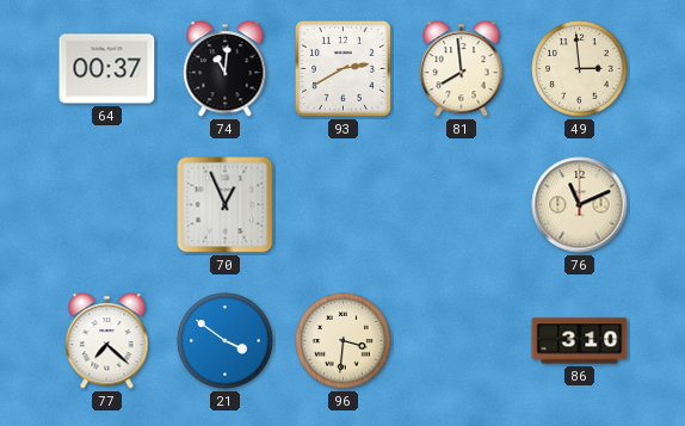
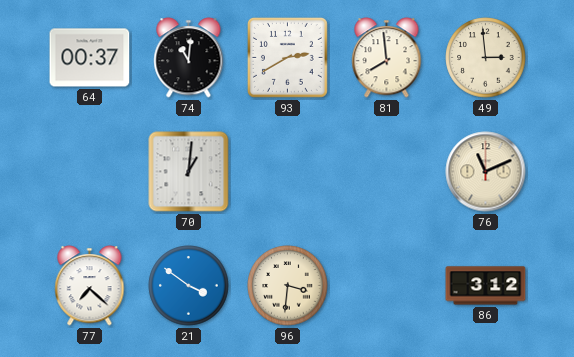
70: 12:56 -> 1:01 (189, 172)
86: 3:10 -> 3:12 (486, 286)
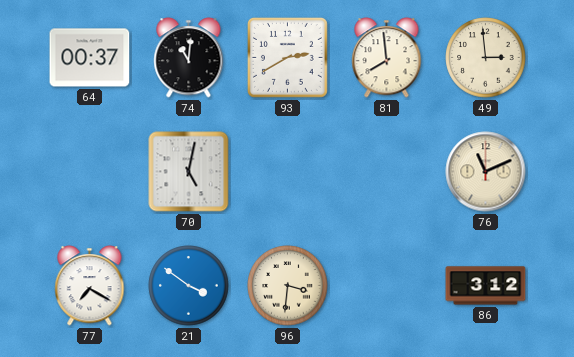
70: 1:01 -> 5:02 (189, 172)
77: 7:22 -> 7:20 (90, 286)
